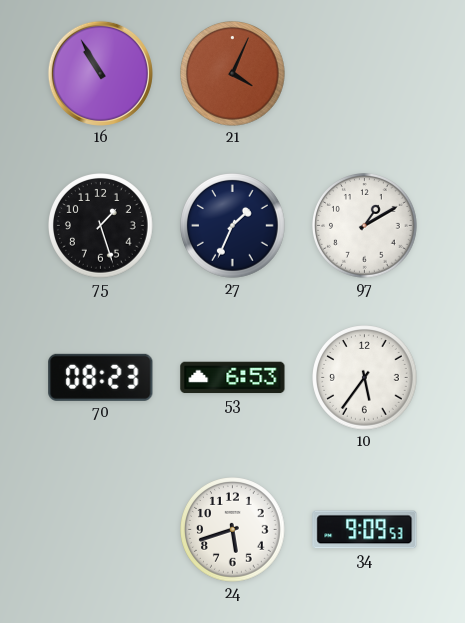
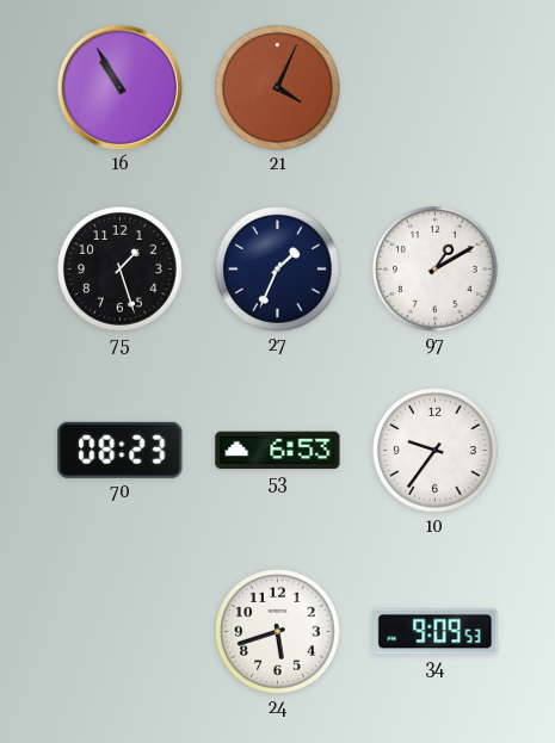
10: 5:36 -> 9:36 (436, 451)
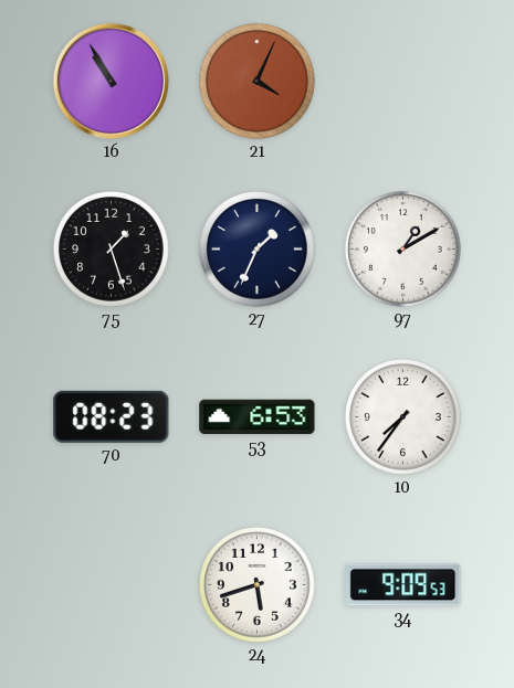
10: 9:36 -> 7:36 (403, 417)
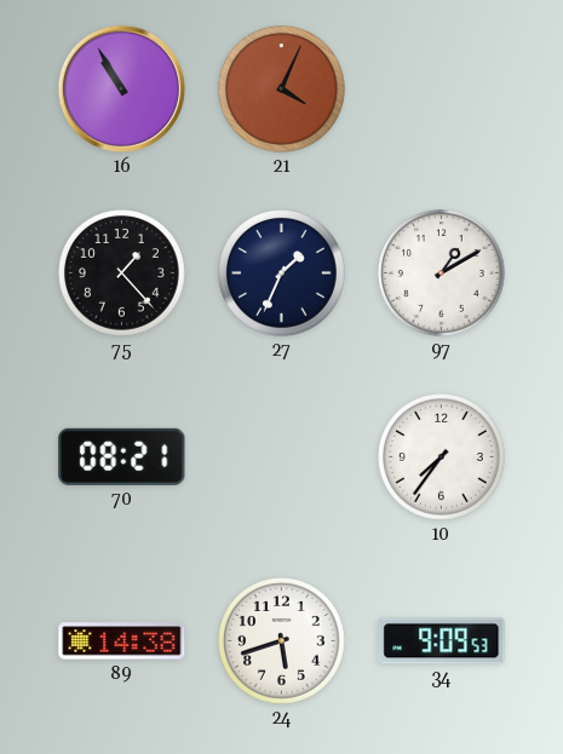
75: 1:27 -> 1:23 (122, 274)
70: 08:23 -> 08:21 (122, 456)
53: 6:53 -> none (258, 417)
89: none -> 14:38 (122, 641)
